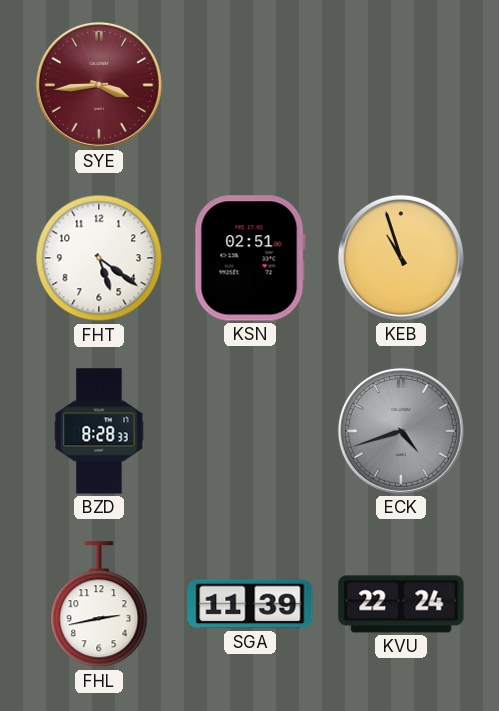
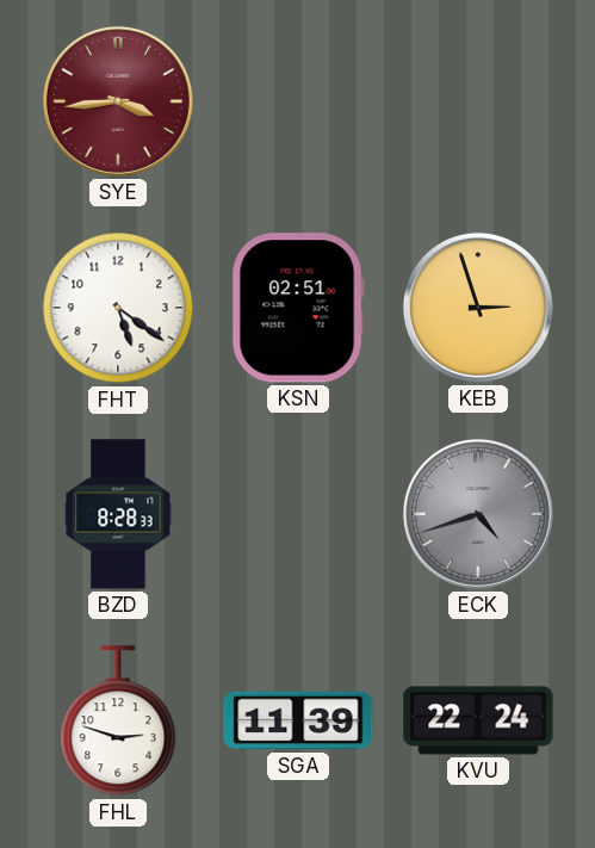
KEB: 10:57 -> 2:57 (478, 308)
FHL: 2:43 -> 2:48 (118, 722)
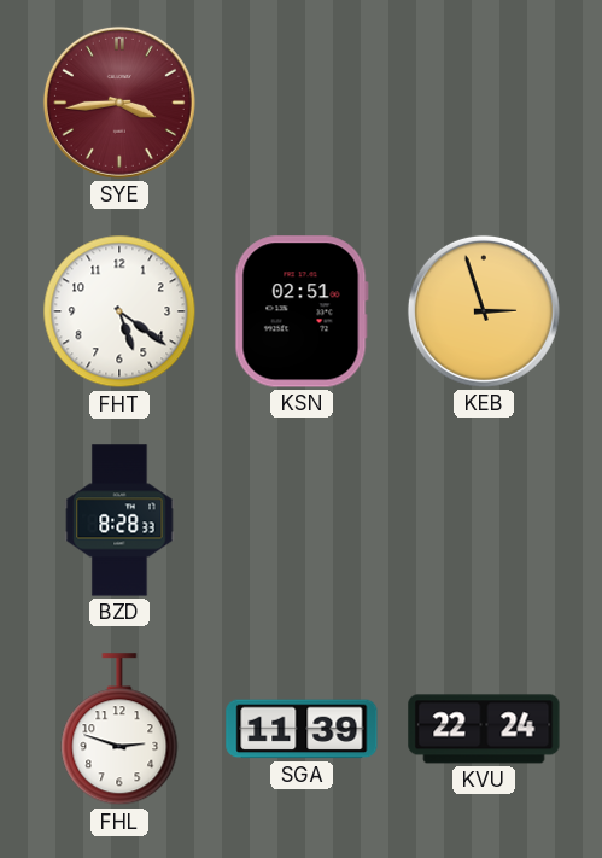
ECK: 4:42 -> none (478, 514)
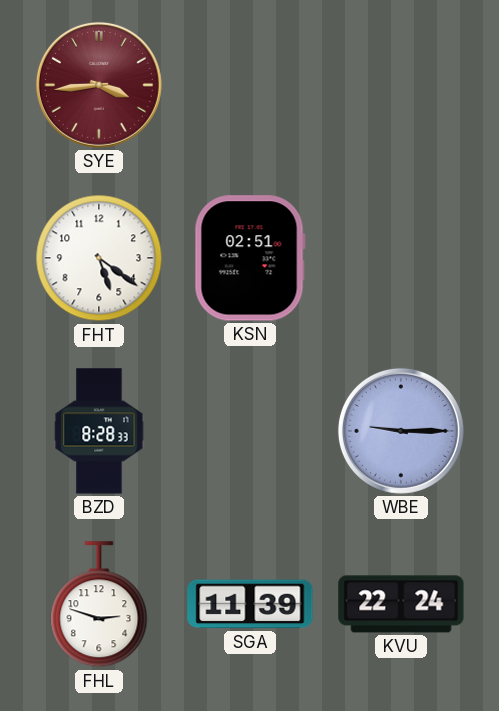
KEB: 2:57 -> none (484, 311)
WBE: none -> 9:15 (401, 431)
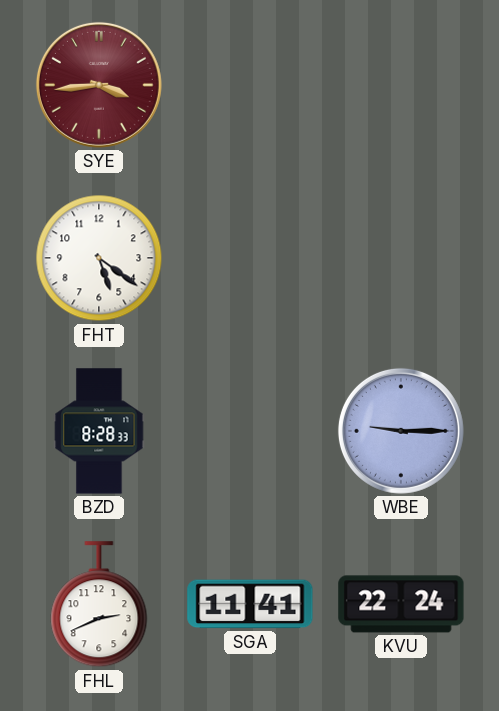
KSN: 02:51 -> none (250, 258)
FHL: 2:48 -> 2:41 (99, 605)
SGA: 11:39 -> 11:41 (250, 604)
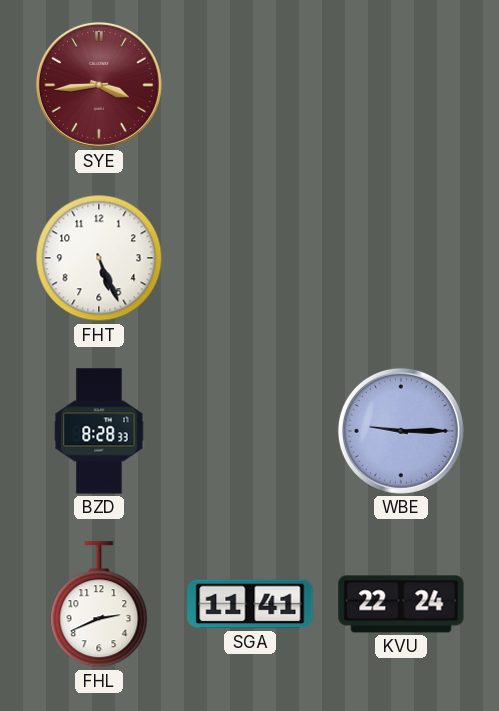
FHT: 5:21 -> 5:26 (99, 258)
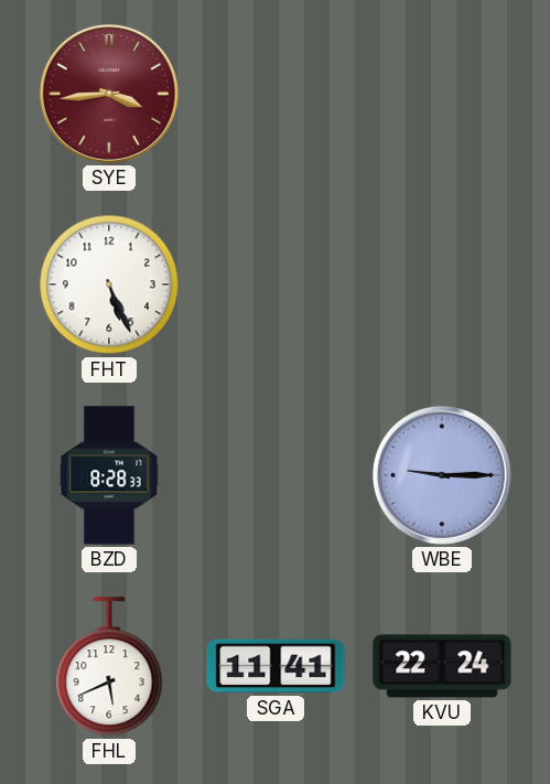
FHL: 2:41 -> 5:41 (109, 667)
